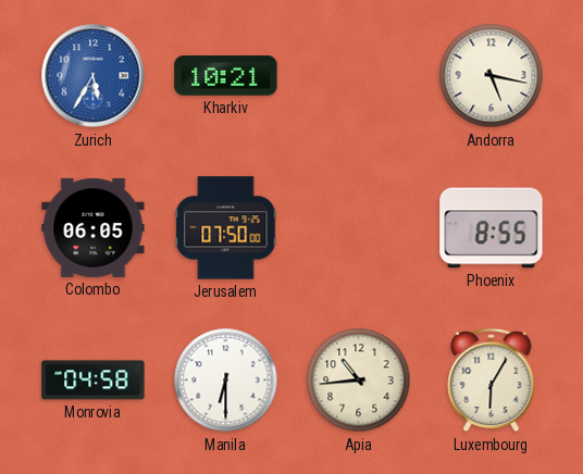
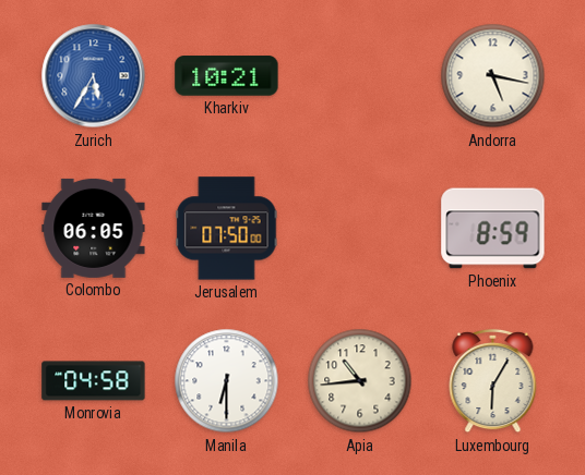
Phoenix: 8:55 -> 8:59 (493, 229)
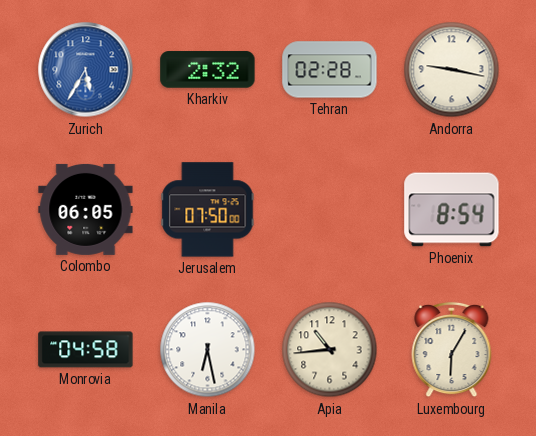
Kharkiv: 10:21 -> 2:32 (208, 70)
Tehran: none -> 02:28 (330, 70)
Andorra: 5:17 -> 9:17 (452, 70)
Phoenix: 8:59 -> 8:54 (452, 210)
Manila: 6:30 -> 6:28 (208, 350)
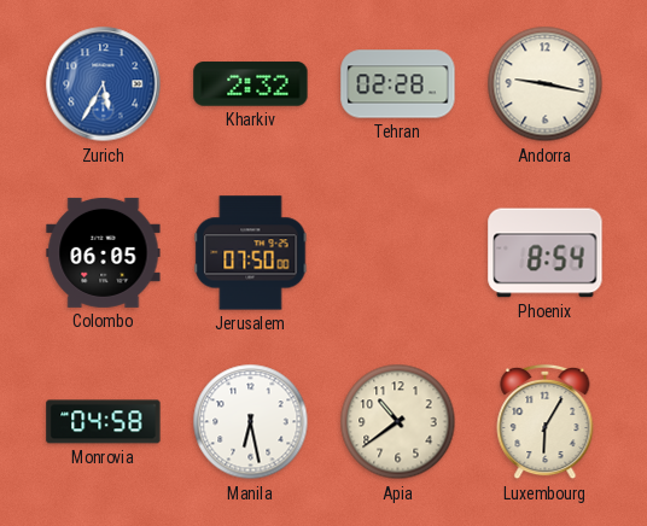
Apia: 10:44 -> 10:39 (398, 422)
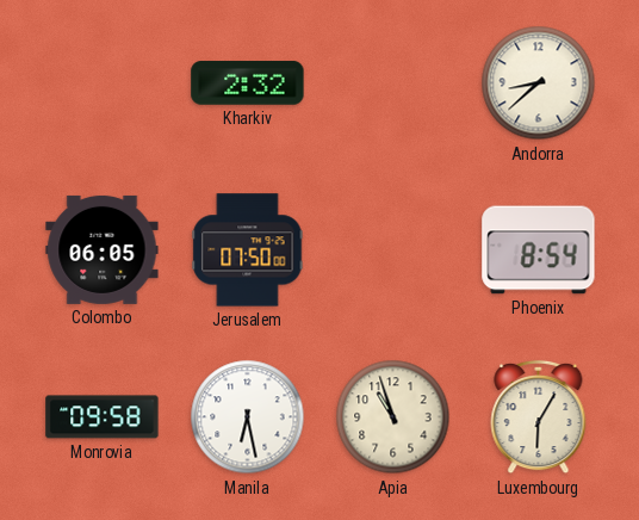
Zurich: 5:35 -> none (104, 84)
Tehran: 02:28 -> none (398, 84)
Andorra: 9:17 -> 8:38 (539, 83)
Monrovia: 04:58 -> 09:58 (103, 417)
Apia: 10:39 -> 10:57 (393, 417)
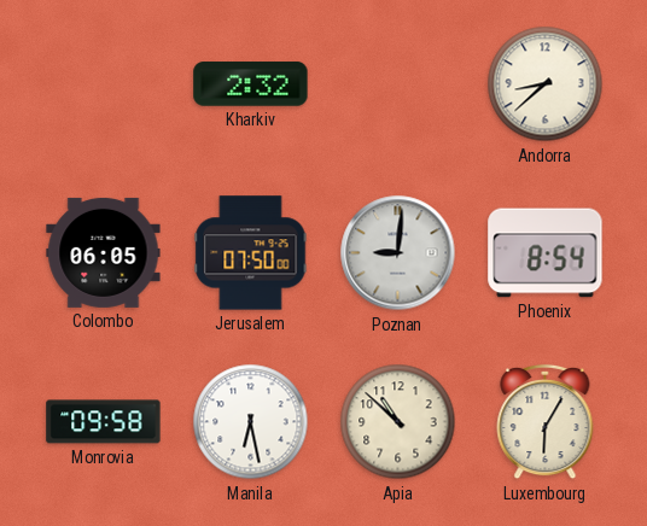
Poznan: none -> 9:01 (398, 253)
Apia: 10:57 -> 10:52 (398, 422)
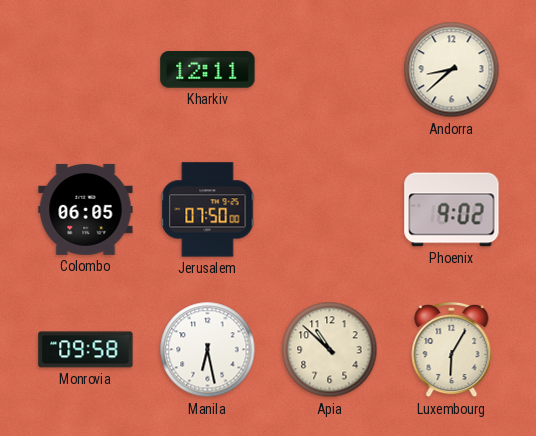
Kharkiv: 2:32 -> 12:11 (208, 70)
Poznan: 9:01 -> none (398, 253)
Phoenix: 8:54 -> 9:02 (452, 210)
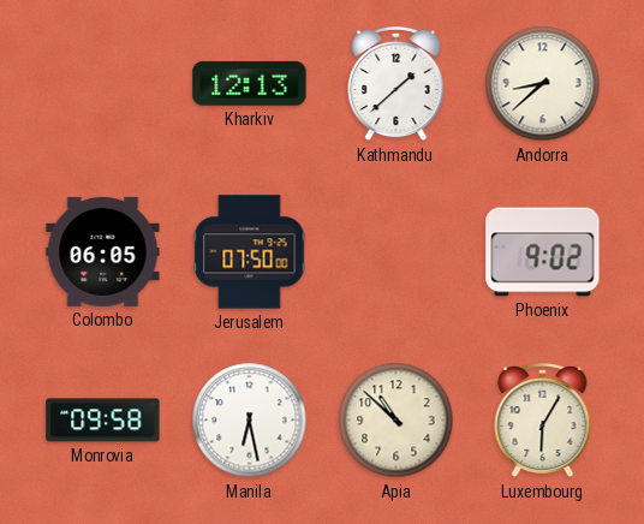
Kharkiv: 12:11 -> 12:13 (250, 84)
Kathmandu: none -> 1:38 (396, 84)
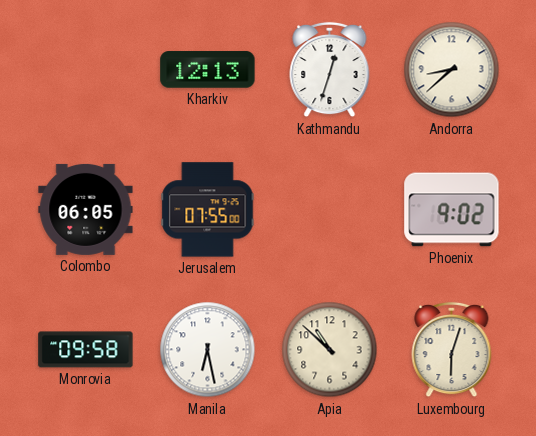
Kathmandu: 1:38 -> 12:33 (330, 70)
Jerusalem: 07:50 -> 07:55 (208, 210)
Luxembourg: 6:05 -> 6:03 (452, 350)
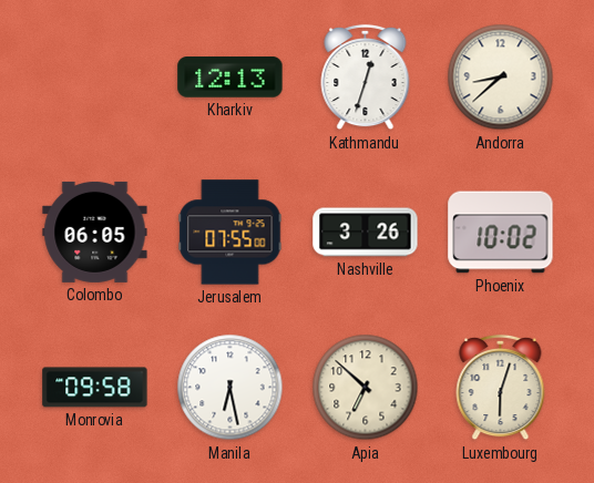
Nashville: none -> 3:26 (366, 233)
Phoenix: 9:02 -> 10:02 (501, 233)
Apia: 10:52 -> 6:52 (366, 388)
